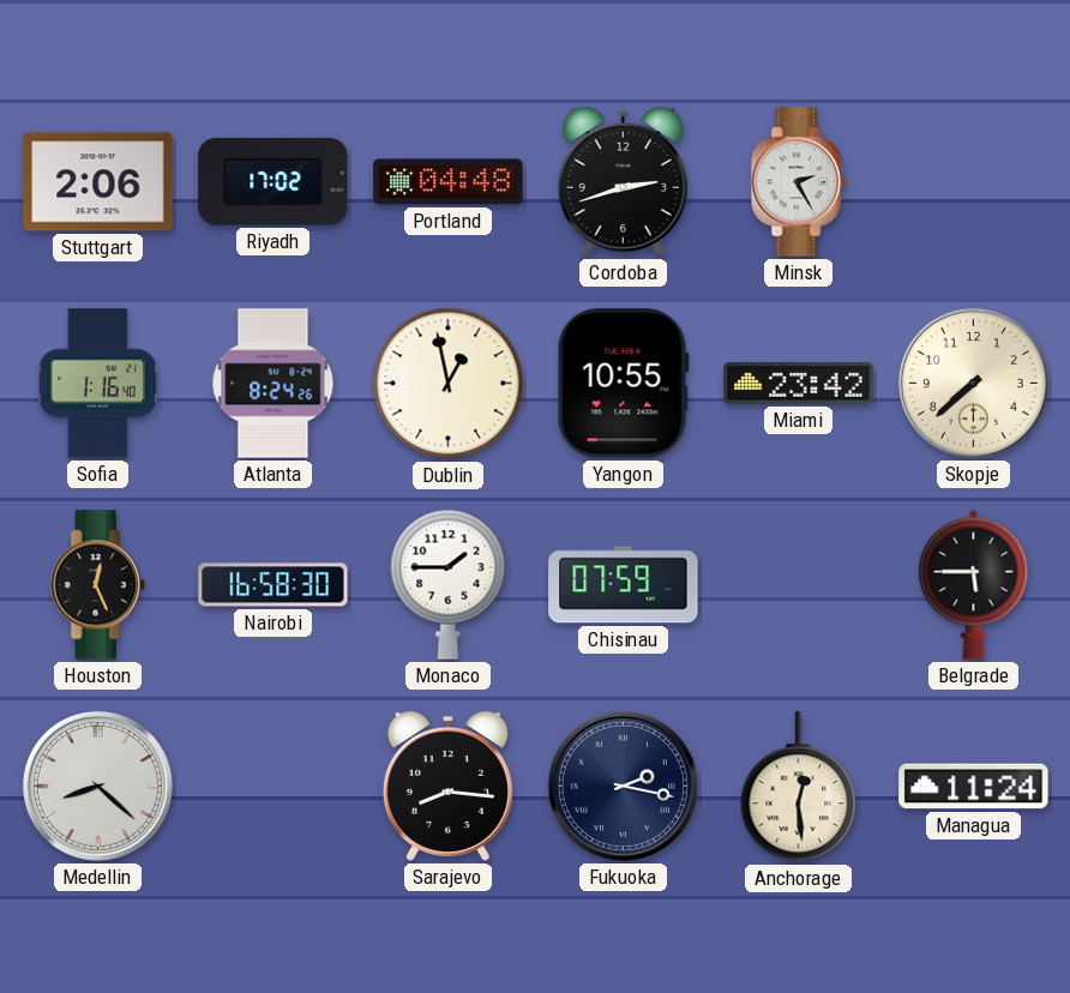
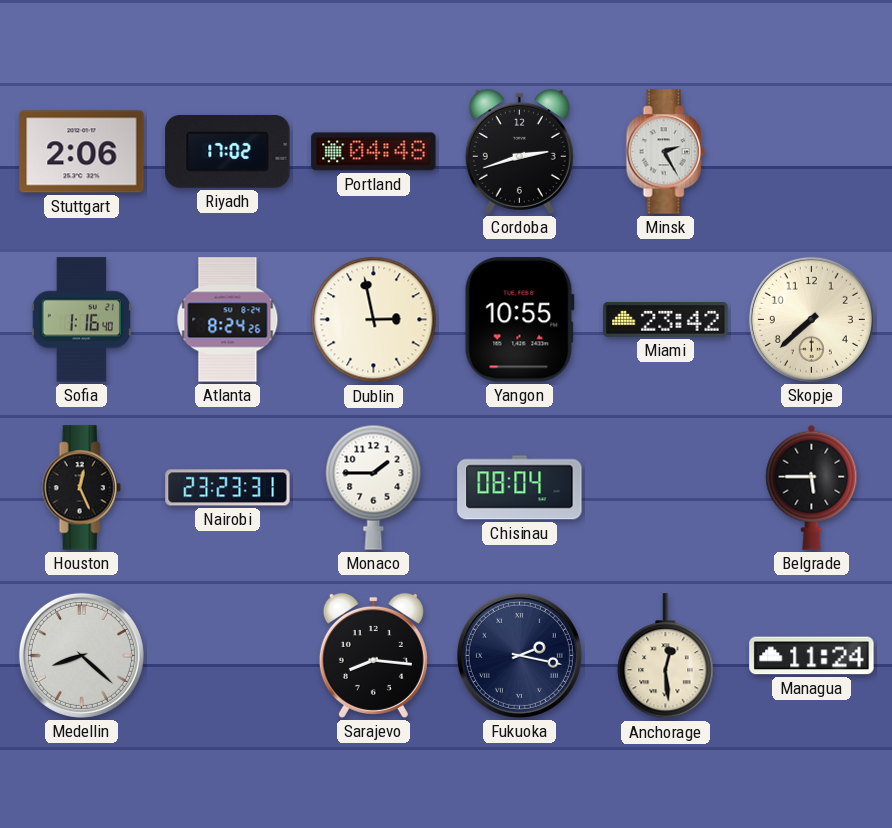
Dublin: 12:58 -> 2:58 (374, 320)
Nairobi: 16:58 -> 23:23 (228, 488)
Chisinau: 07:59 -> 08:04 (520, 488)
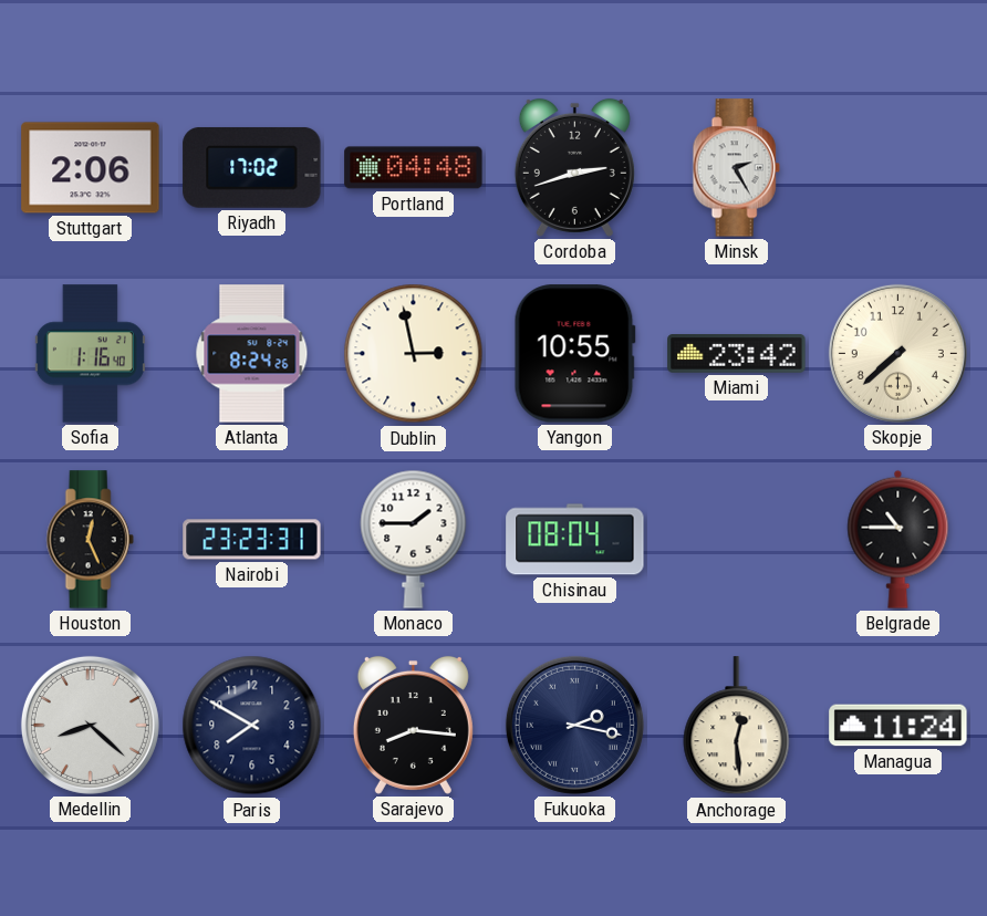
Belgrade: 5:45 -> 10:45 (898, 539)
Paris: none -> 7:50 (252, 726)
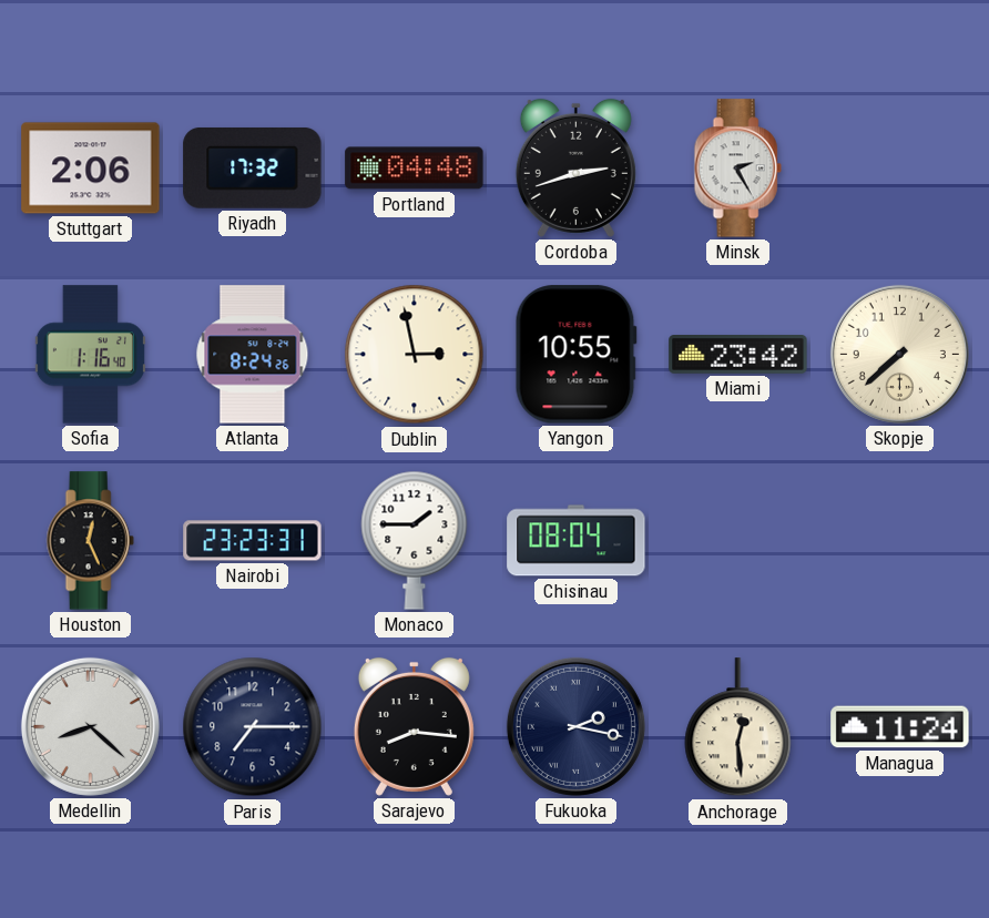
Riyadh: 17:02 -> 17:32 (253, 167)
Belgrade: 10:45 -> none (898, 539)
Paris: 7:50 -> 7:15 (253, 727)
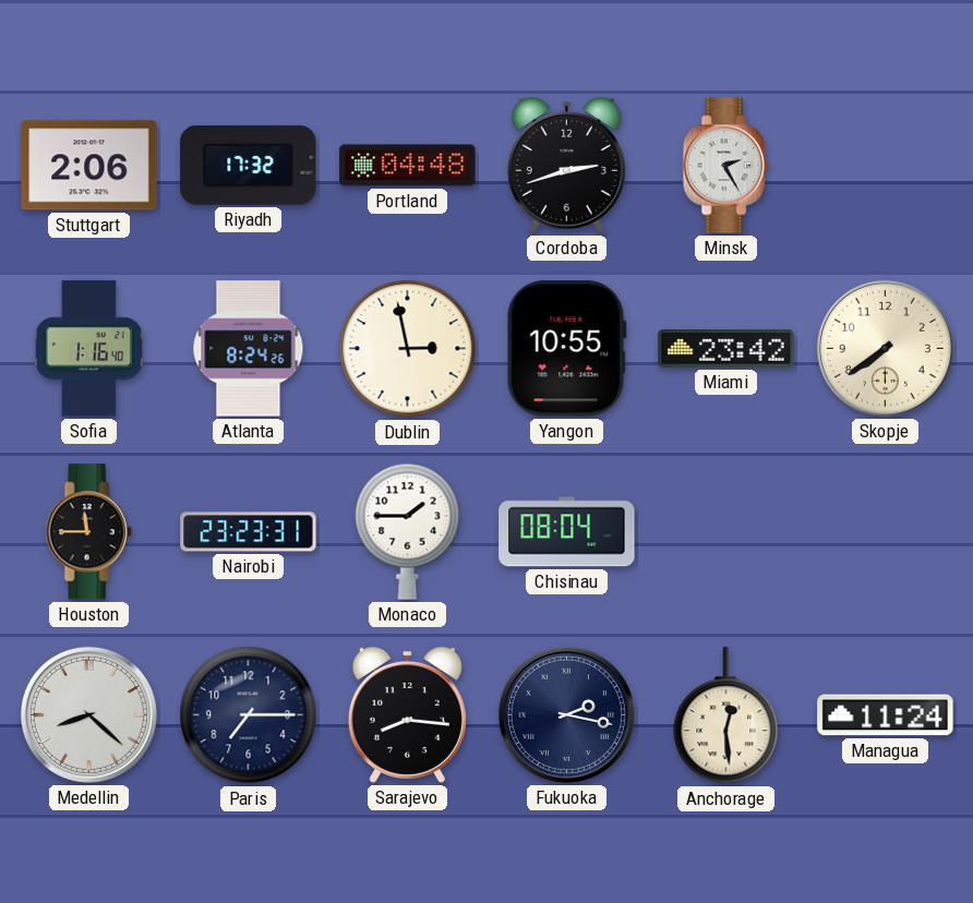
Skopje: 7:38 -> 7:39 (885, 348)
Houston: 12:26 -> 11:45 (88, 532)
